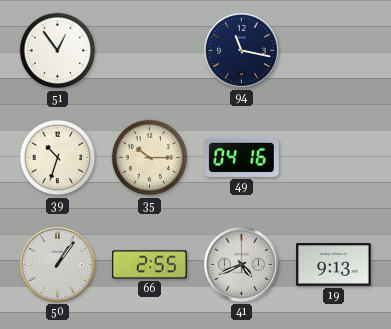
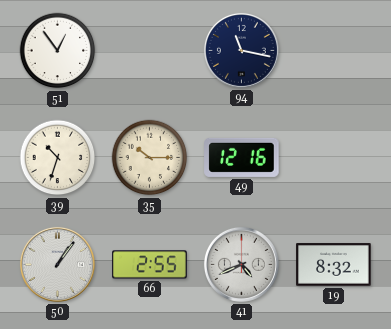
49: 04:16 -> 12:16 (242, 157)
19: 9:13 -> 8:32 (334, 265)
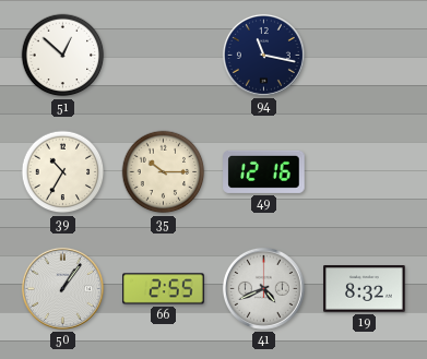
51: 12:54 -> 12:52 (63, 56)
39: 10:33 -> 10:35 (63, 172)
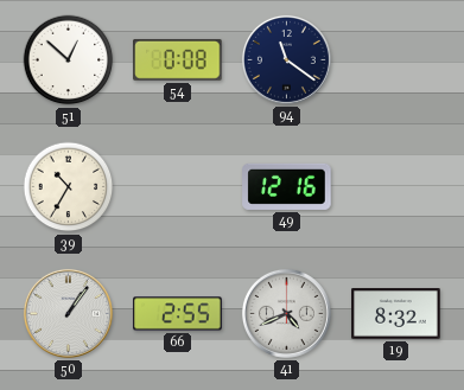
54: none -> 0:08 (178, 59)
94: 11:17 -> 11:21 (286, 59)
35: 10:15 -> none (164, 172)
